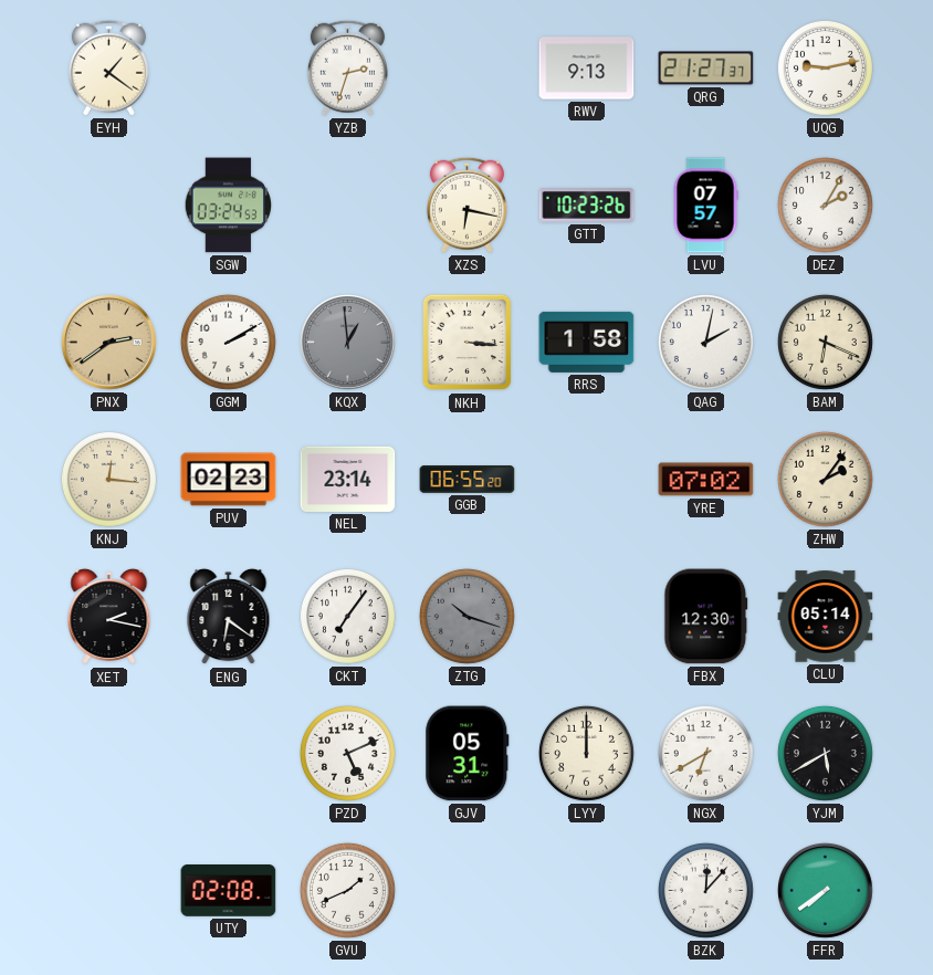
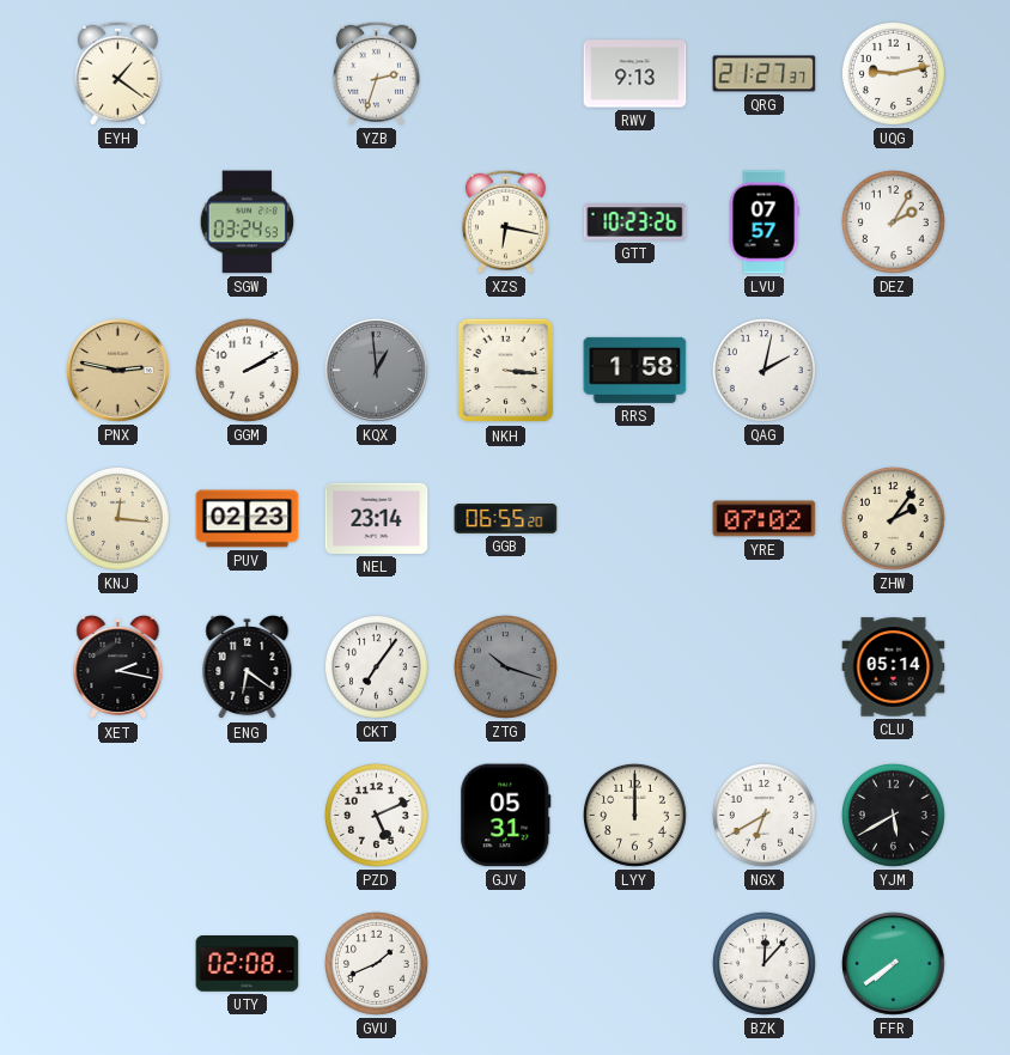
PNX: 2:39 -> 2:47 (118, 371)
BAM: 6:19 -> none (825, 342)
FBX: 12:30 -> none (706, 617)
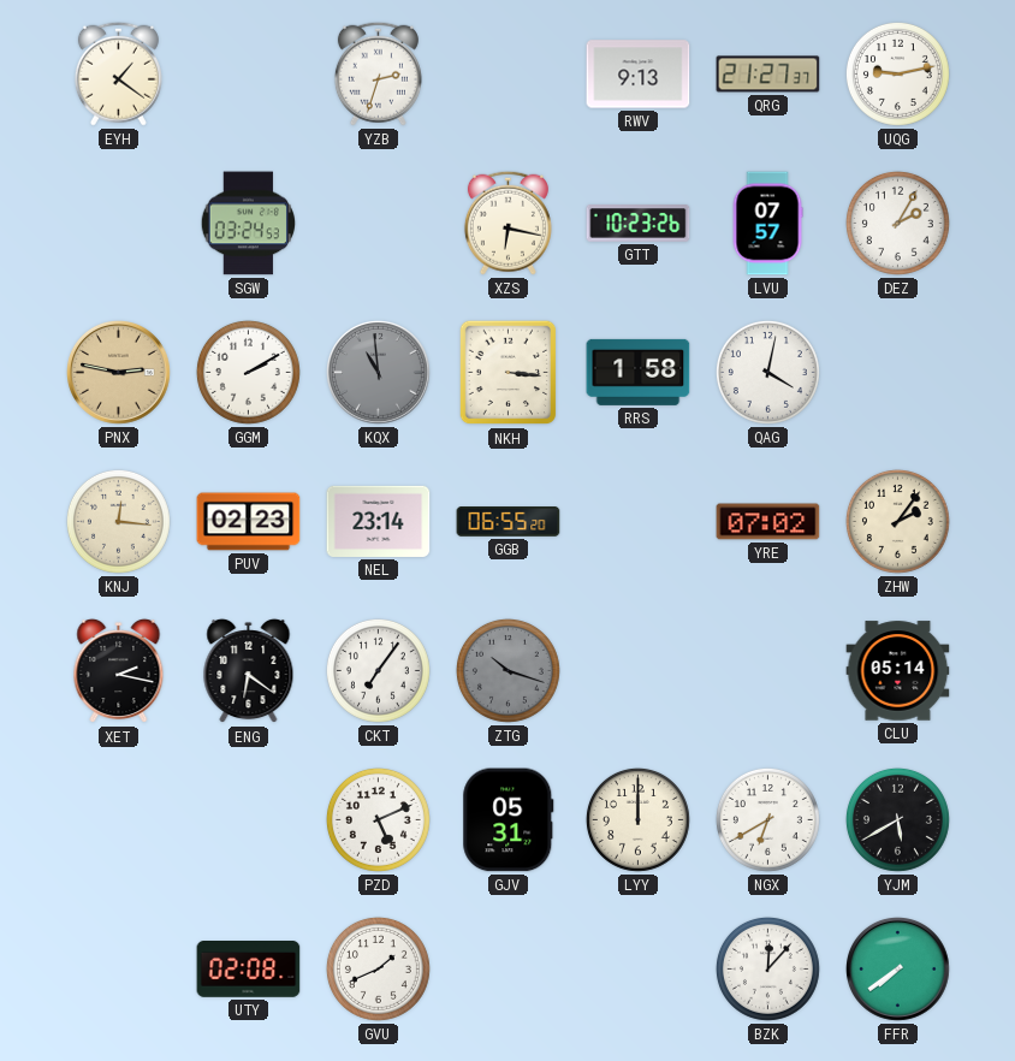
KQX: 12:59 -> 10:59 (379, 373)
QAG: 2:02 -> 4:02 (767, 372)
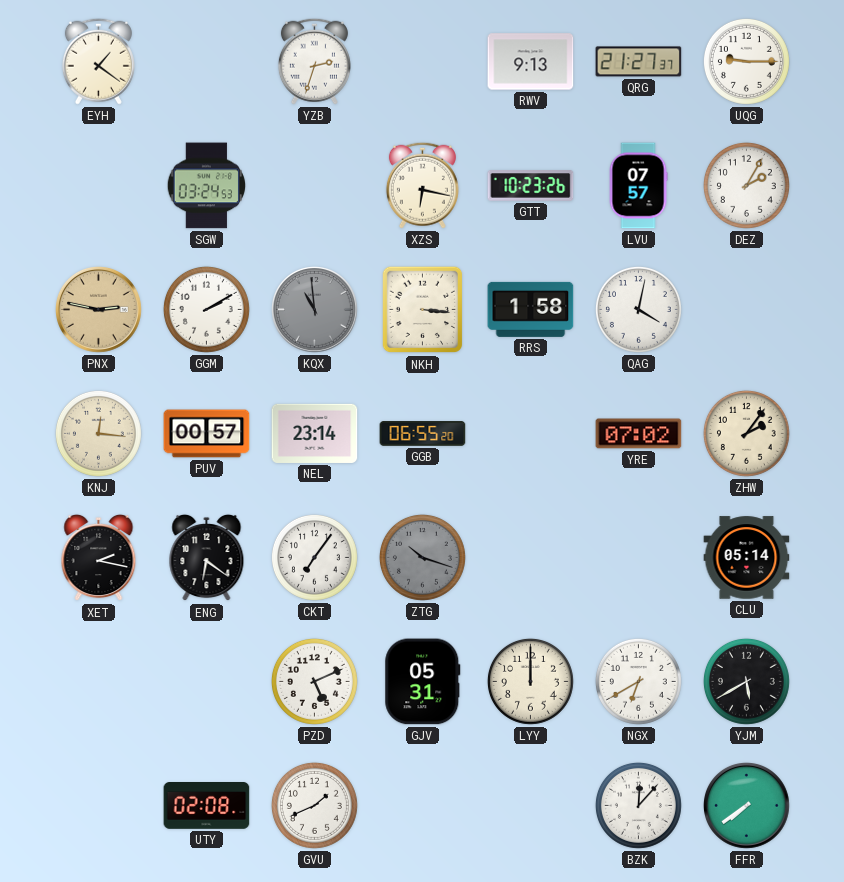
UQG: 9:13 -> 9:15 (746, 61)
PUV: 02:23 -> 00:57 (207, 434)
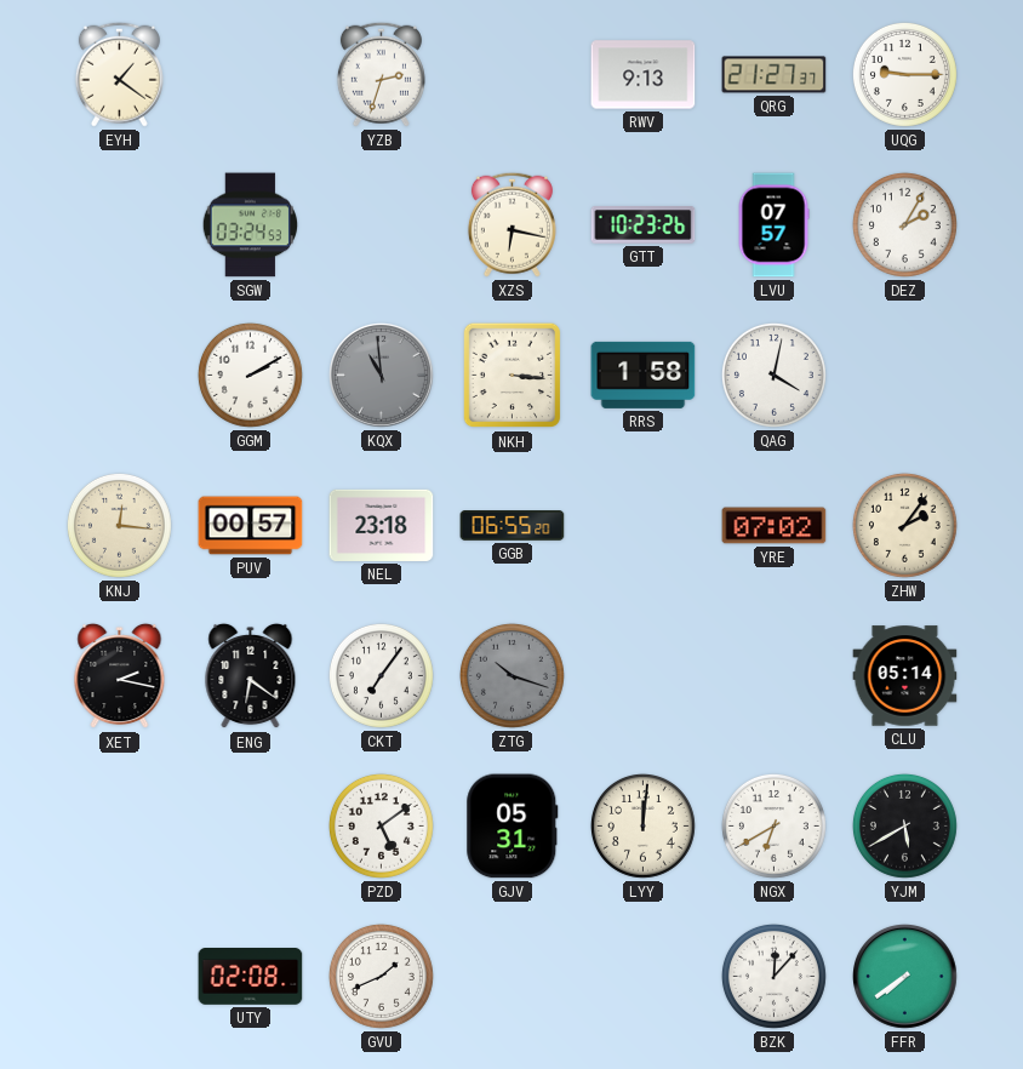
PNX: 2:47 -> none (99, 310)
NEL: 23:14 -> 23:18 (382, 525)
PZD: 5:11 -> 5:09 (381, 825)
LYY: 12:00 -> 12:01 (642, 825)
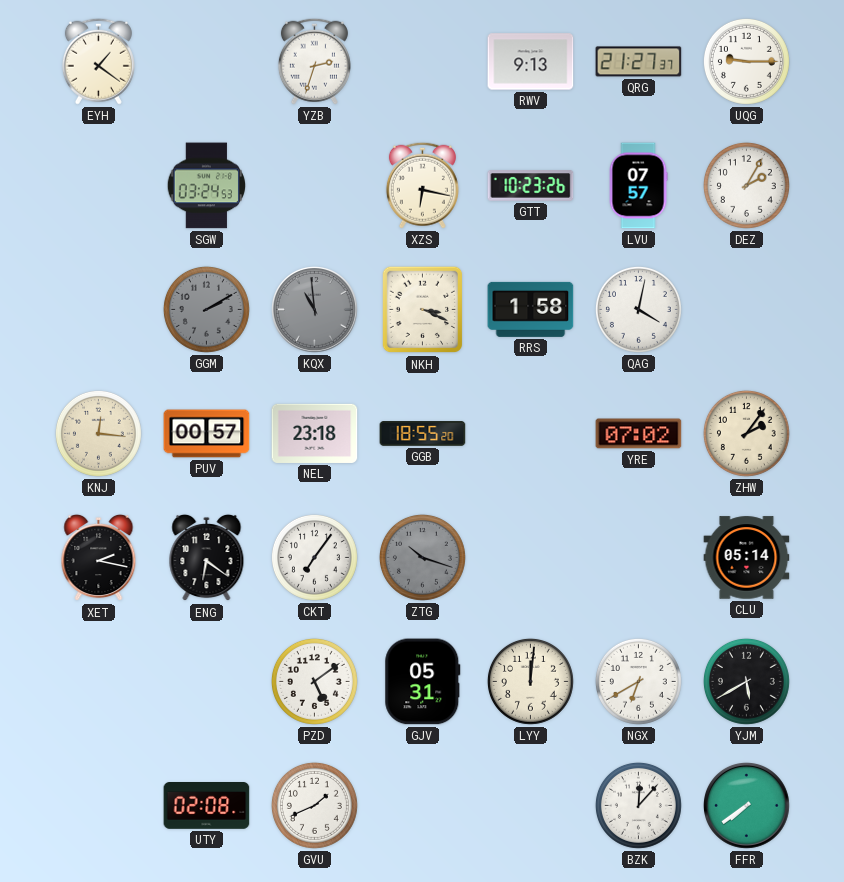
GGM dial: white -> grey (206, 309)
NKH: 3:16 -> 3:19 (423, 310)
GGB: 06:55 -> 18:55 (423, 434)
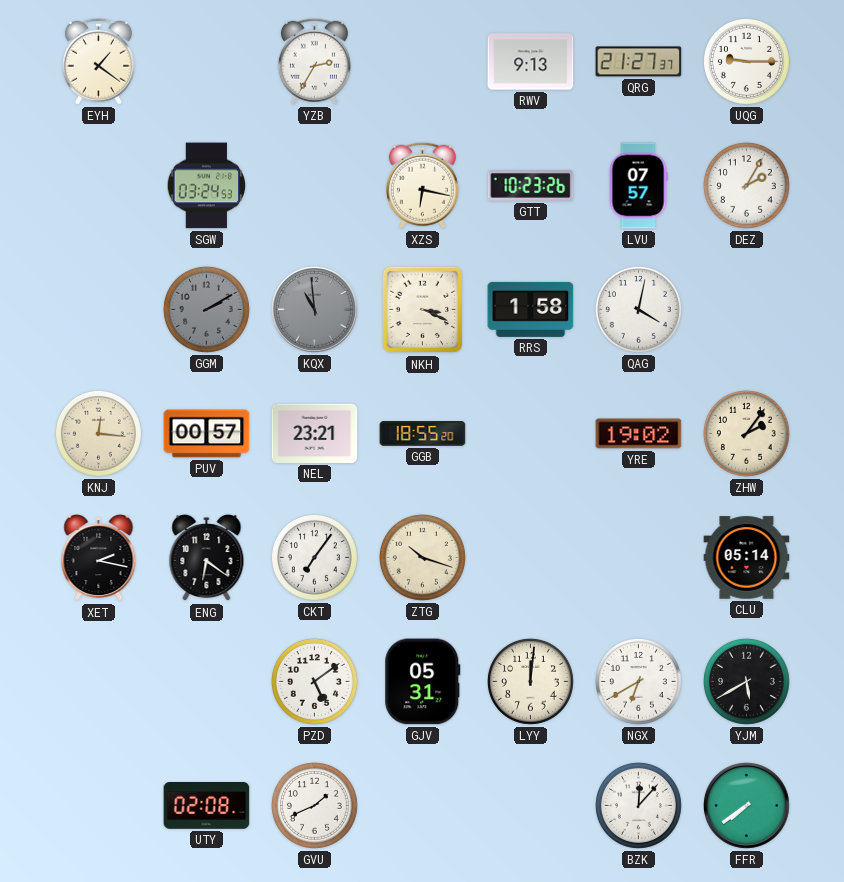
YZB: 2:33 -> 2:35 (314, 61)
NEL: 23:18 -> 23:21 (315, 433)
YRE: 07:02 -> 19:02 (639, 434)
ZTG dial: grey -> cream (422, 557)
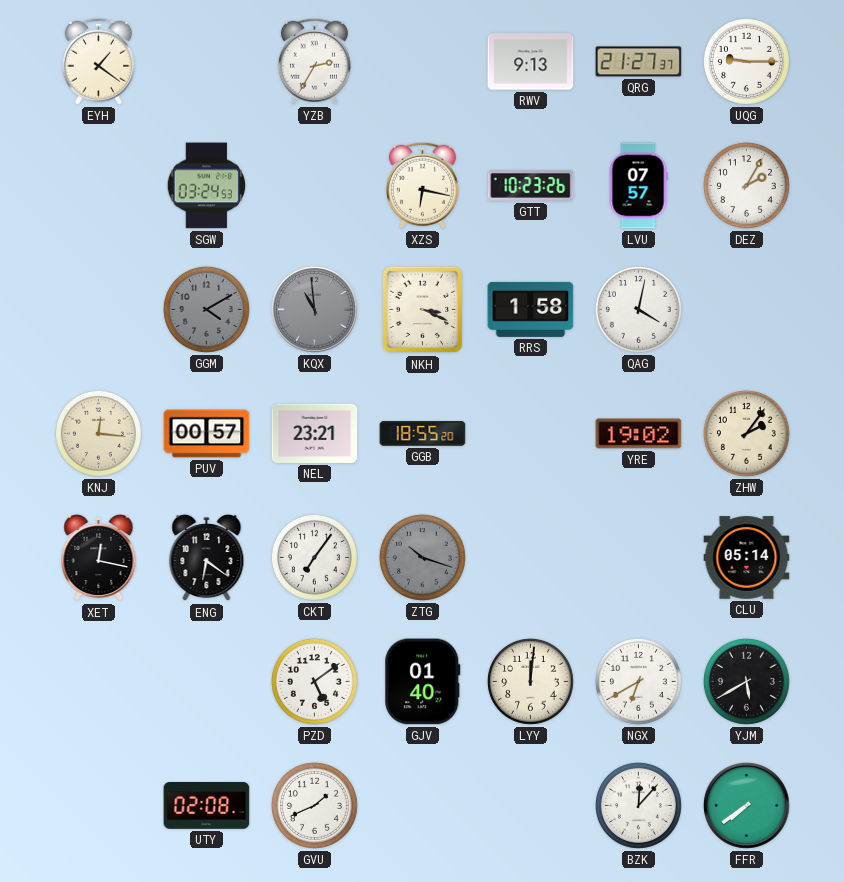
GGM: 2:10 -> 4:10 (206, 309)
XET: 2:17 -> 12:17 (99, 558)
ZTG dial: cream -> grey (422, 557)
GJV: 05:31 -> 01:40 (423, 682)
